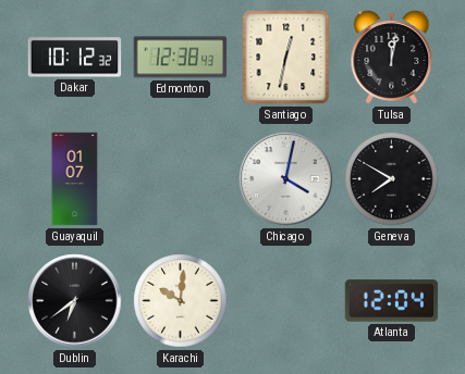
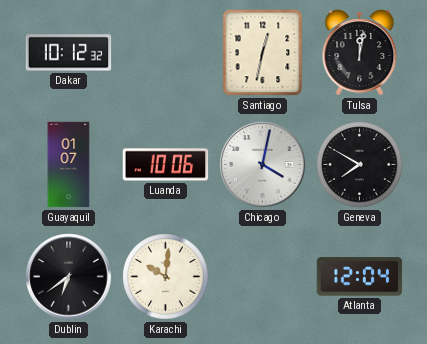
Edmonton: 12:38 -> none (181, 58)
Luanda: none -> 10:06 (166, 165)
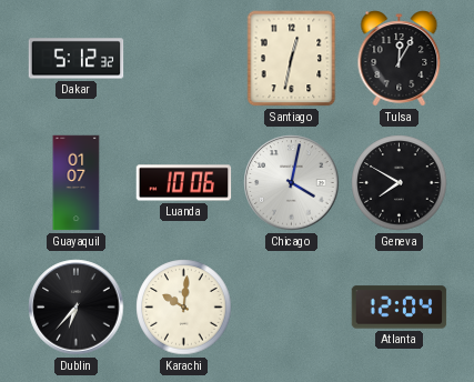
Dakar: 10:12 -> 5:12 (77, 59)
Tulsa: 12:02 -> 12:05 (400, 59)
Dublin: 6:39 -> 6:37 (77, 308)
